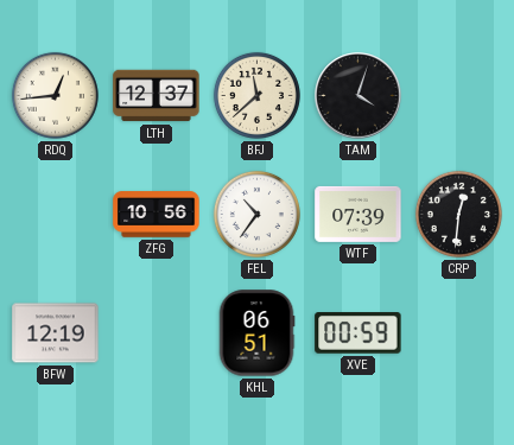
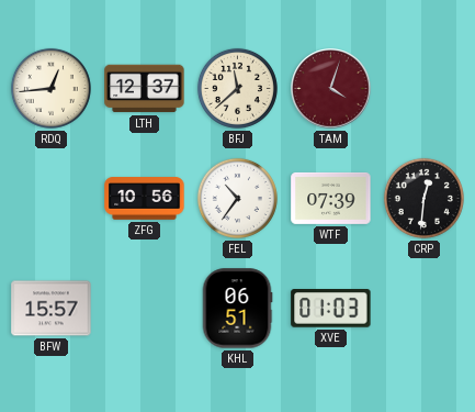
TAM dial: black -> burgundy (331, 89)
BFW: 12:19 -> 15:57 (52, 309)
XVE: 00:59 -> 01:03 (331, 309)
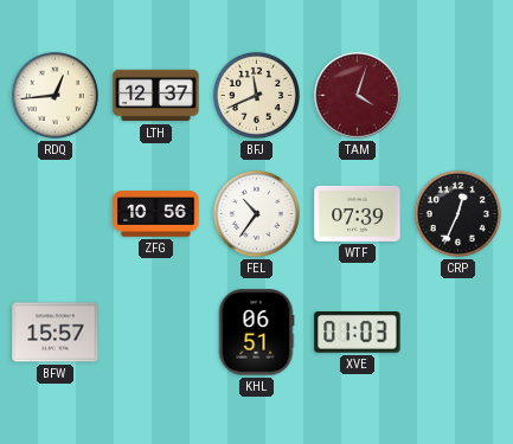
BFJ: 11:38 -> 11:41 (256, 95)
CRP: 12:31 -> 12:34 (457, 213)
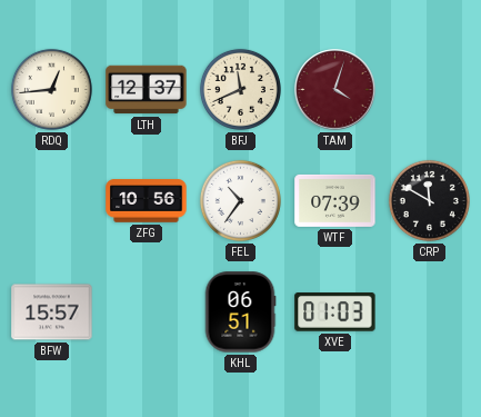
CRP: 12:34 -> 11:50 (429, 200)
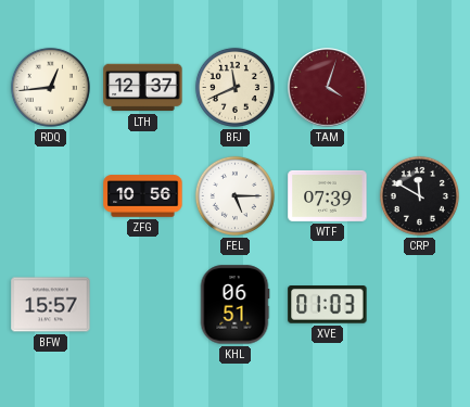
FEL: 10:36 -> 5:15 (234, 195)
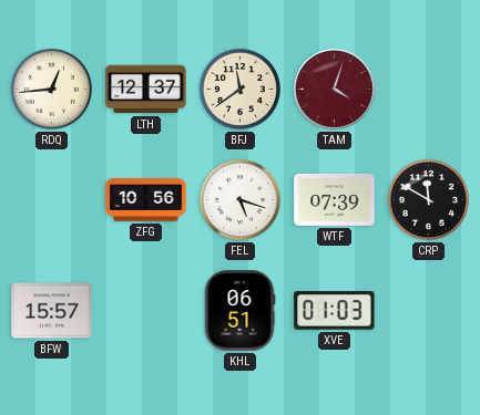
BFJ: 11:41 -> 11:39 (239, 89)
FEL: 5:15 -> 5:18 (239, 199)
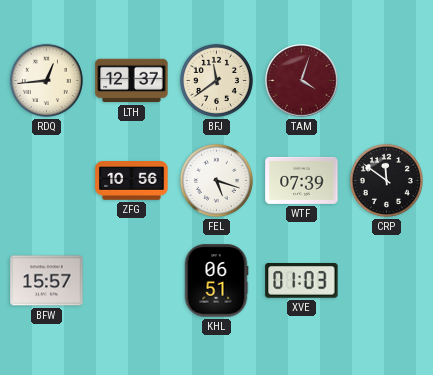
CRP: 11:50 -> 11:51 (386, 180)
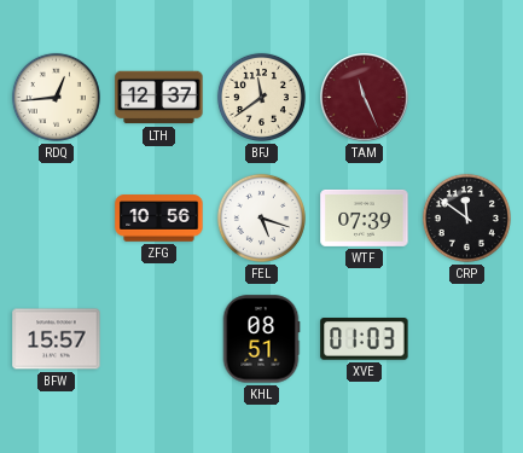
TAM: 4:03 -> 11:26 (365, 98)
KHL: 06:51 -> 08:51 (261, 339)
